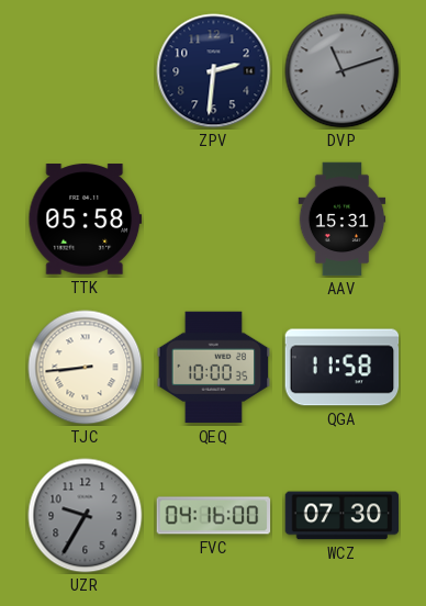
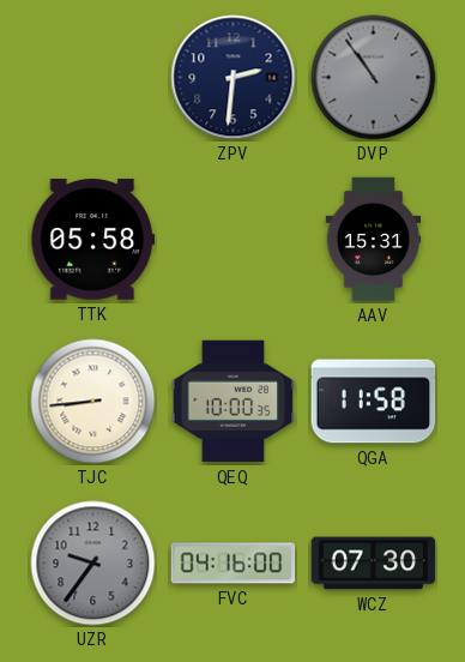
DVP: 11:12 -> 10:54 (374, 78)
UZR: 9:35 -> 9:36 (93, 564)
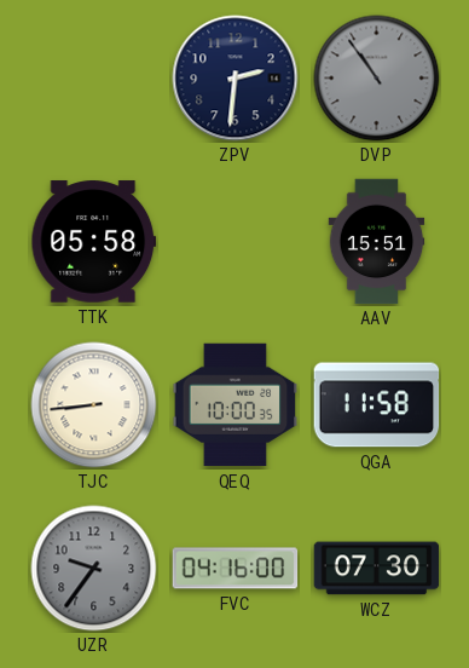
AAV: 15:31 -> 15:51 (377, 242)
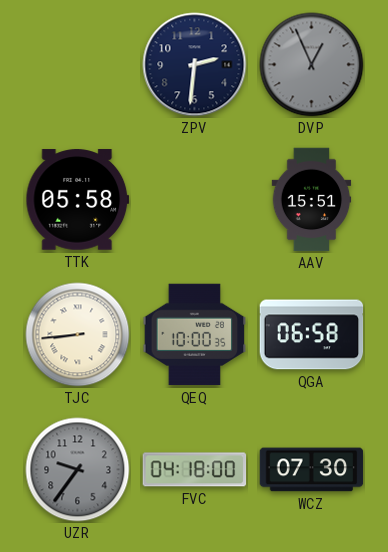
DVP: 10:54 -> 12:56 (312, 65)
QGA: 11:58 -> 06:58 (312, 335)
FVC: 04:16 -> 04:18 (195, 470)
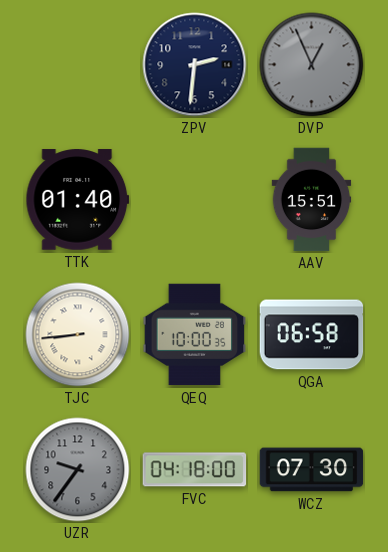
TTK: 05:58 -> 01:40 (78, 200)
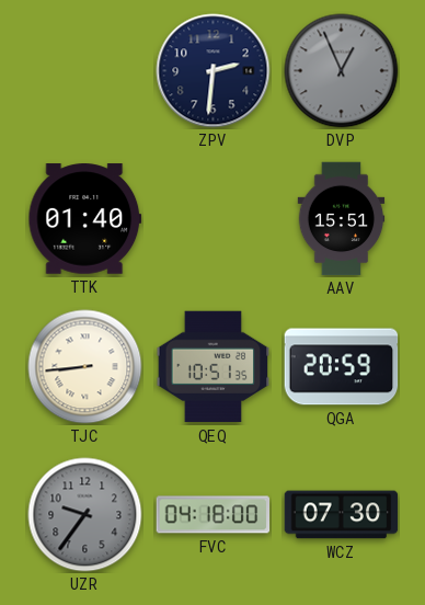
QEQ: 10:00 -> 10:51 (214, 367)
QGA: 06:58 -> 20:59 (342, 367)
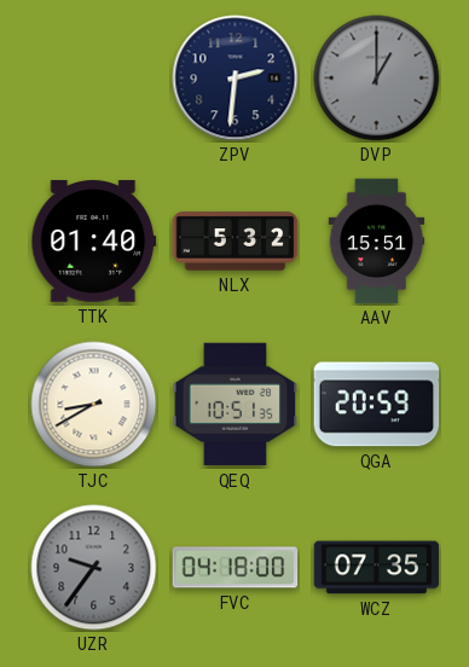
DVP: 12:56 -> 1:00 (377, 79)
NLX: none -> 5:32 (236, 242)
TJC: 8:44 -> 8:40 (94, 405)
WCZ: 07:30 -> 07:35 (377, 568)
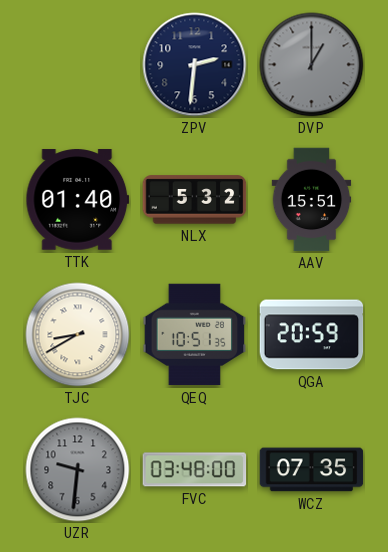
UZR: 9:36 -> 9:31 (78, 470)
FVC: 04:18 -> 03:48 (195, 470)
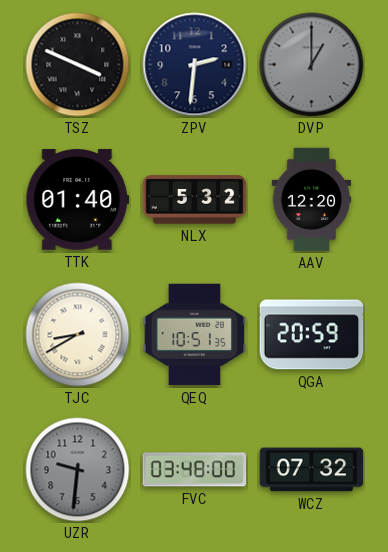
TSZ: none -> 3:49 (78, 65)
AAV: 15:51 -> 12:20 (312, 200)
WCZ: 07:35 -> 07:32 (312, 470)
